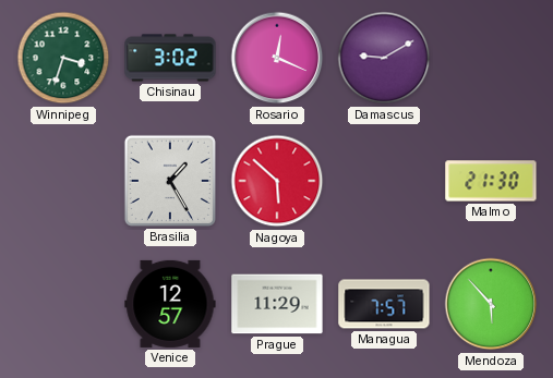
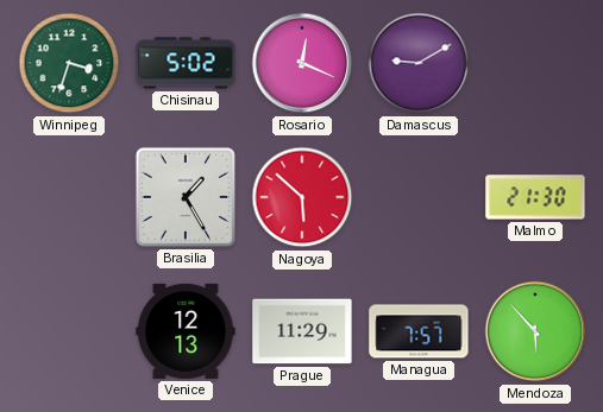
Chisinau: 3:02 -> 5:02 (186, 63)
Venice: 12:57 -> 12:13 (186, 331)
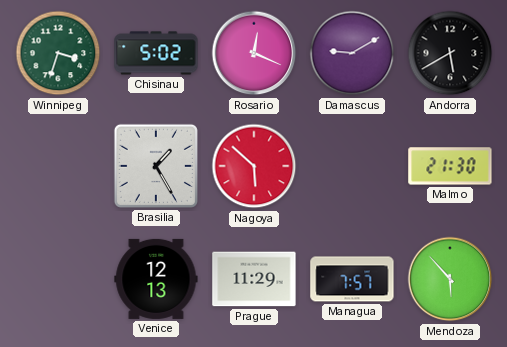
Andorra: none -> 5:40 (450, 53)
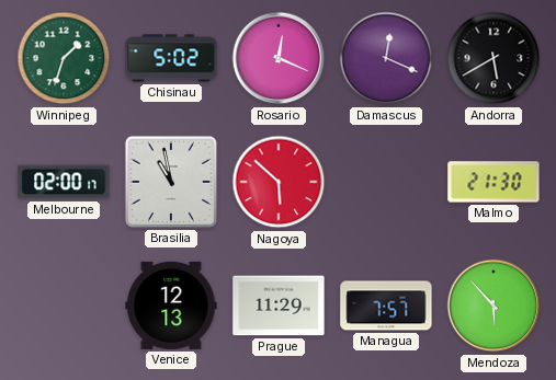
Winnipeg: 3:33 -> 1:33 (64, 58)
Damascus: 9:10 -> 12:19 (386, 58)
Melbourne: none -> 02:00 (64, 182)
Brasilia: 1:25 -> 10:58 (171, 182)
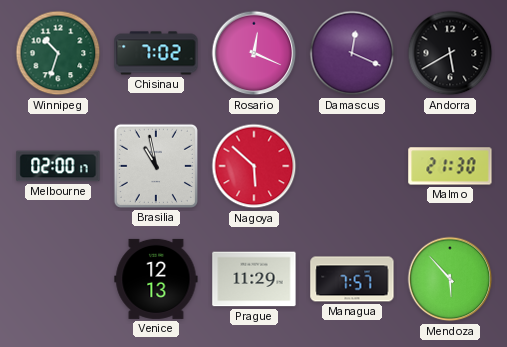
Winnipeg: 1:33 -> 10:33 (58, 53)
Chisinau: 5:02 -> 7:02 (156, 53)
